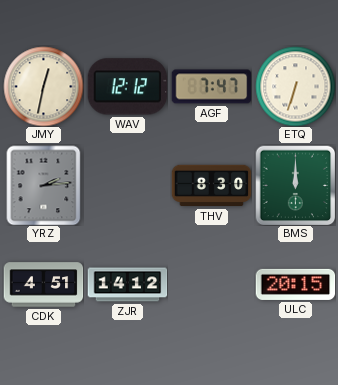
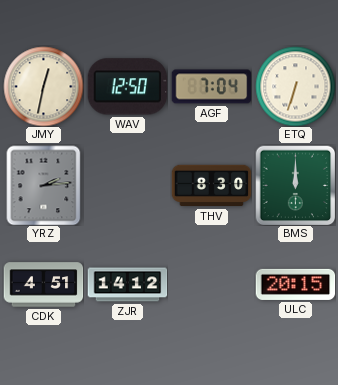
WAV: 12:12 -> 12:50 (127, 87)
AGF: 7:47 -> 7:04 (211, 87)
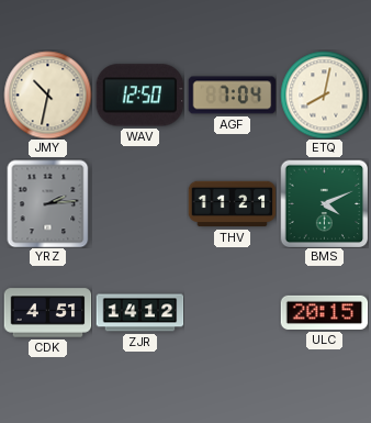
JMY: 12:32 -> 10:32 (47, 94)
ETQ: 6:33 -> 8:02 (324, 94)
THV: 8:30 -> 11:21 (232, 204)
BMS: 12:00 -> 4:11 (324, 203)
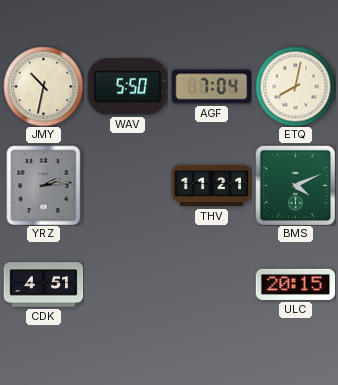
WAV: 12:50 -> 5:50 (127, 87)
ZJR: 14:12 -> none (139, 313)
